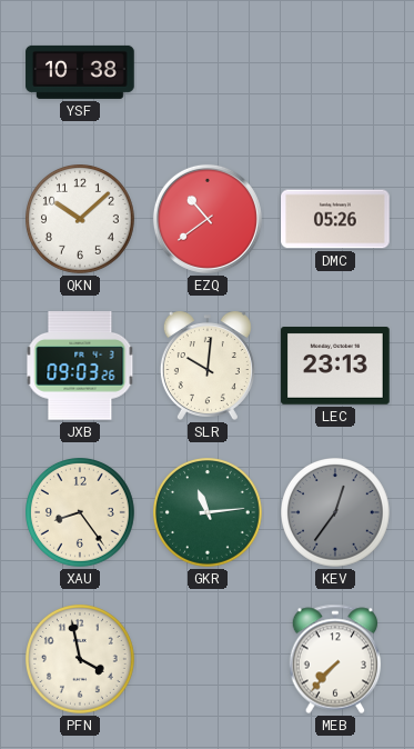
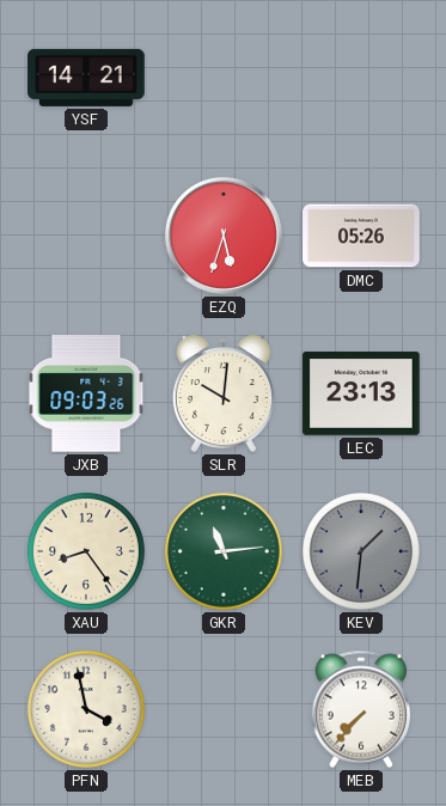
YSF: 10:38 -> 14:21 (86, 78)
QKN: 10:08 -> none (81, 220)
EZQ: 10:39 -> 5:33 (224, 236)
KEV: 12:36 -> 1:31 (362, 552)
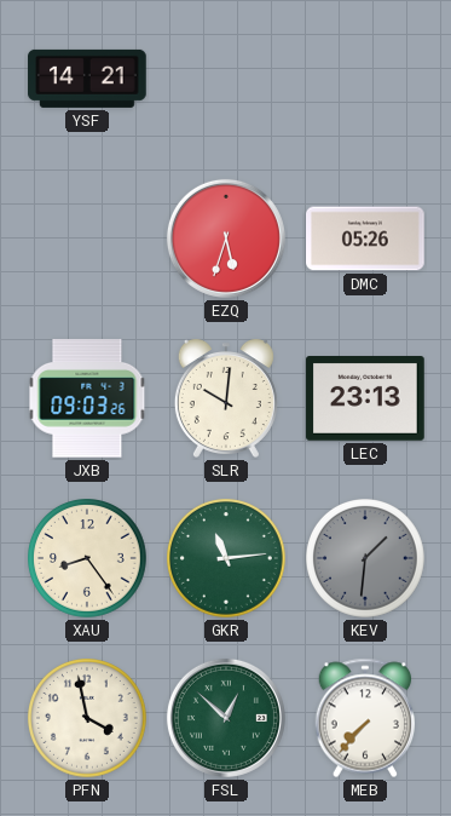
FSL: none -> 12:52 (226, 718)
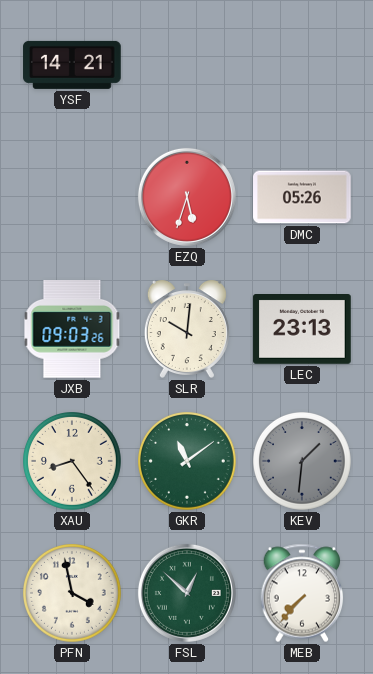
GKR: 11:14 -> 11:09 (188, 462)
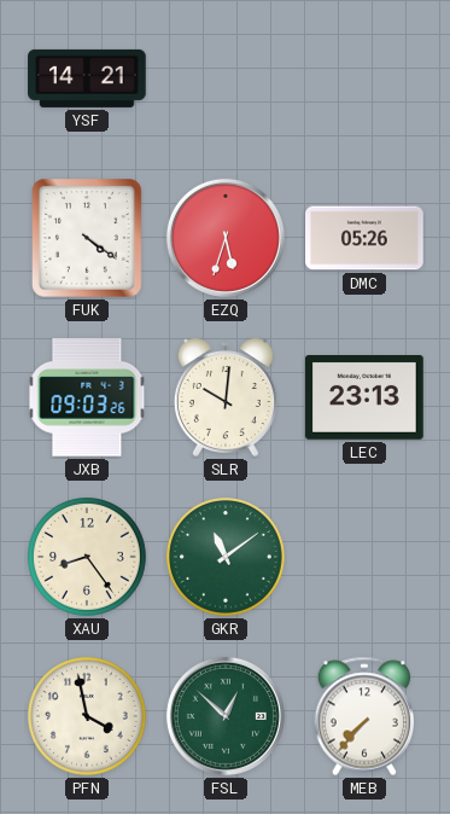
FUK: none -> 4:21 (88, 239)
KEV: 1:31 -> none (303, 462)
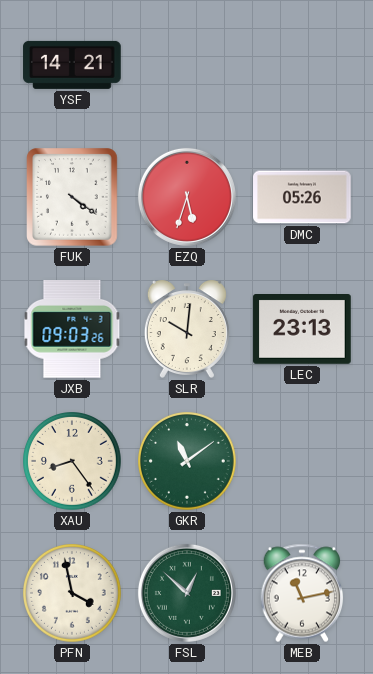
MEB: 7:37 -> 11:13 (302, 593)
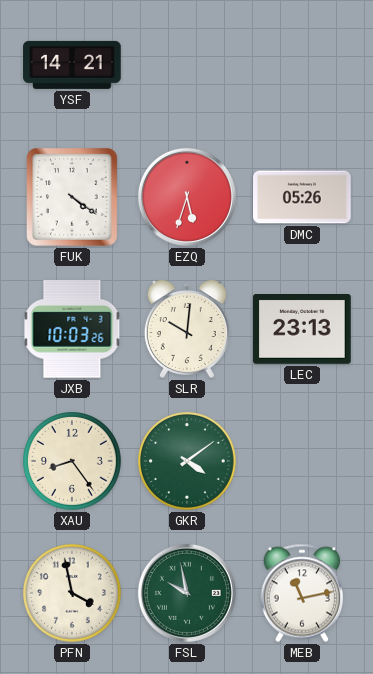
JXB: 09:03 -> 10:03 (72, 330)
GKR: 11:09 -> 4:09 (188, 462)
FSL: 12:52 -> 9:58 (187, 593)
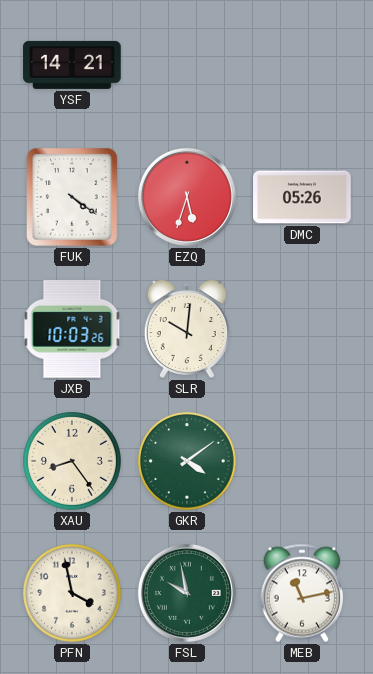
LEC: 23:13 -> none (302, 330)
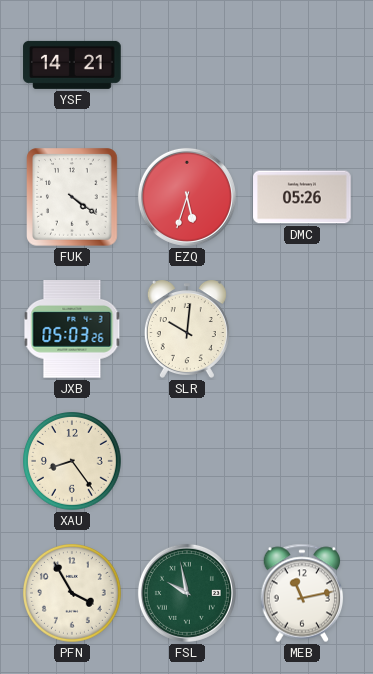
JXB: 10:03 -> 05:03 (72, 330)
GKR: 4:09 -> none (188, 462)
PFN: 3:58 -> 3:55 (73, 594)
